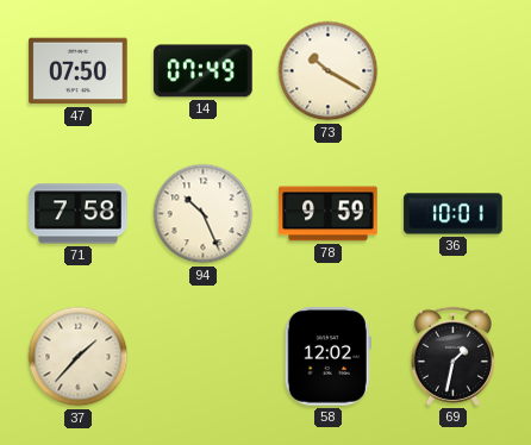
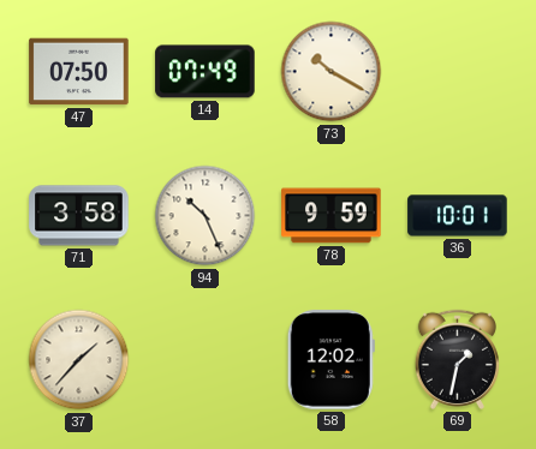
71: 7:58 -> 3:58 (79, 216)
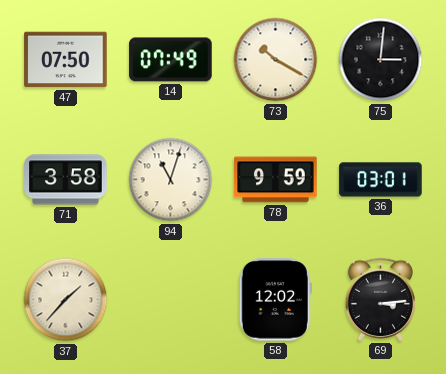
75: none -> 3:01 (381, 60)
94: 10:26 -> 11:03 (171, 180)
36: 10:01 -> 03:01 (381, 180)
69: 1:32 -> 3:14 (380, 299)
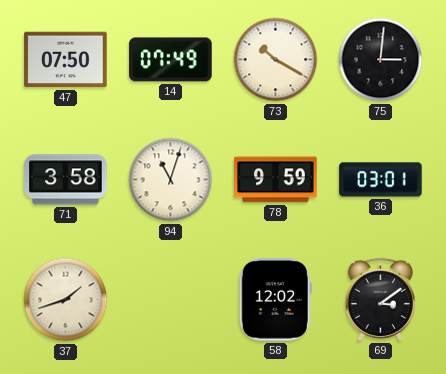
37: 1:37 -> 1:42 (66, 300)
69: 3:14 -> 3:09 (380, 299)
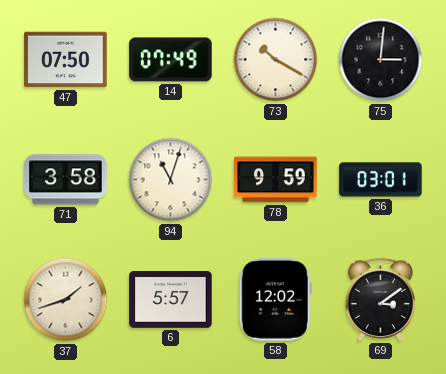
6: none -> 5:57 (171, 300)
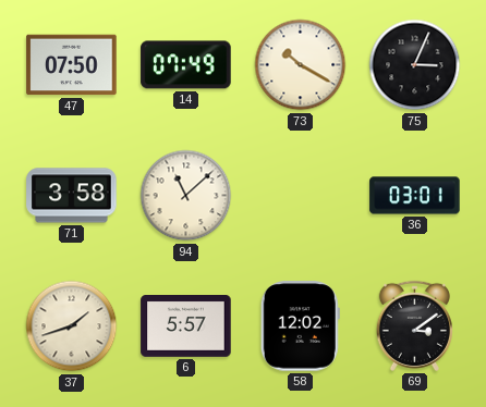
75: 3:01 -> 3:04 (415, 65)
94: 11:03 -> 11:08 (186, 196)
78: 9:59 -> none (276, 180)
